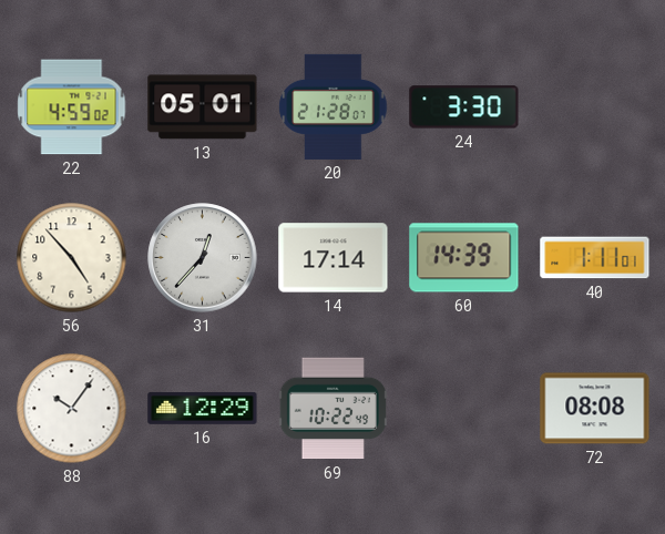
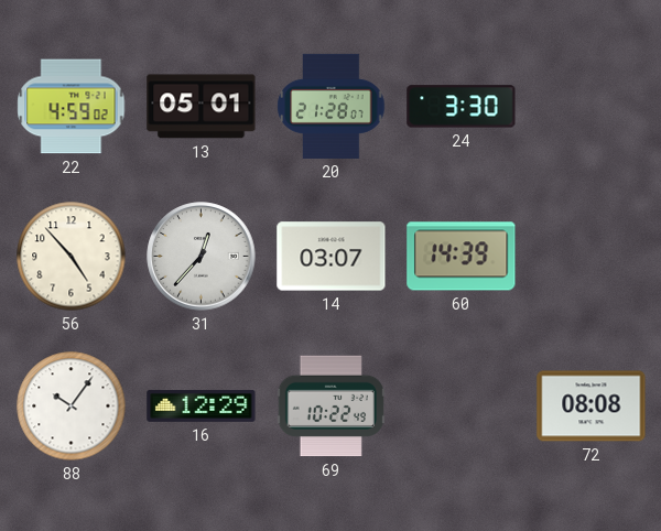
14: 17:14 -> 03:07 (332, 257)
40: 1:11 -> none (595, 258)
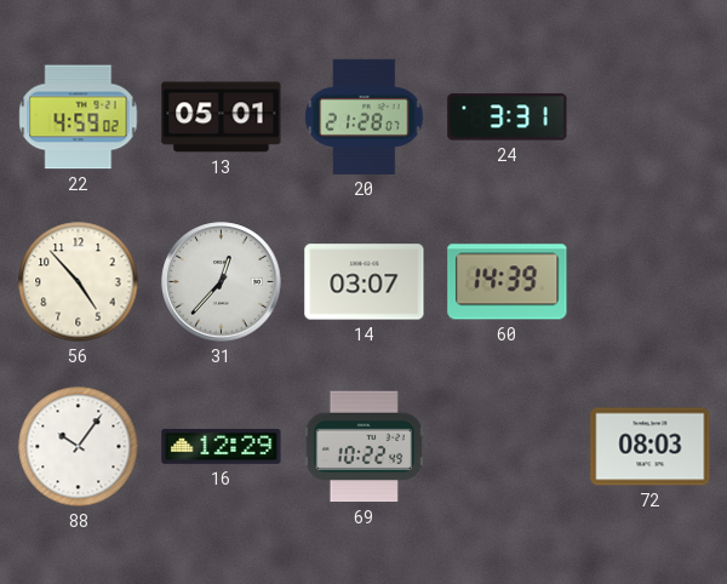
24: 3:30 -> 3:31 (508, 118)
72: 08:08 -> 08:03 (651, 447)
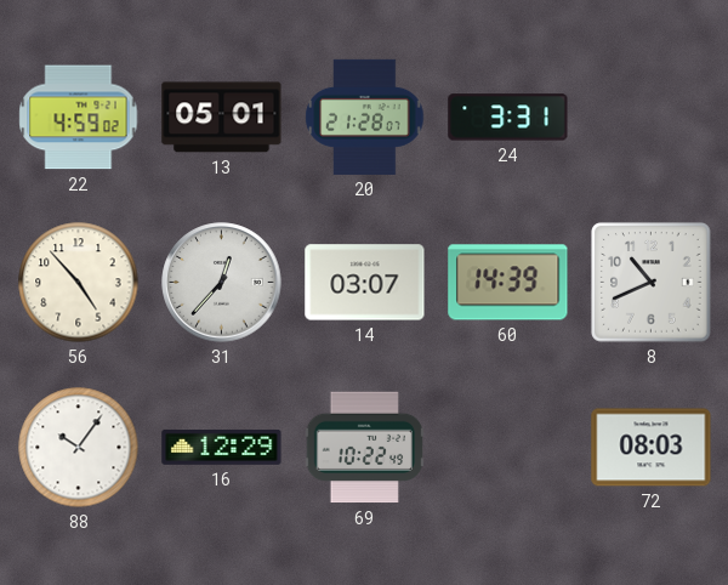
8: none -> 10:41 (652, 283)
